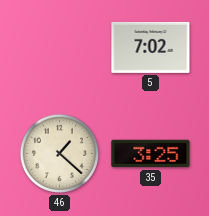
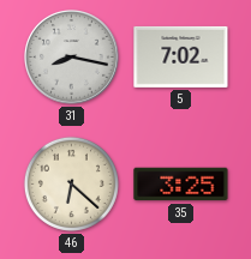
31: none -> 8:17 (72, 58)
46: 1:22 -> 6:22 (71, 183)
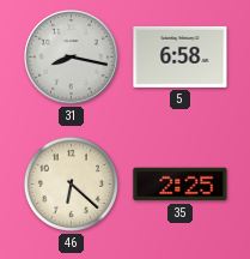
5: 7:02 -> 6:58 (181, 56)
35: 3:25 -> 2:25 (181, 185)
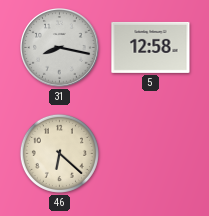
5: 6:58 -> 12:58 (151, 47)
35: 2:25 -> none (181, 185)
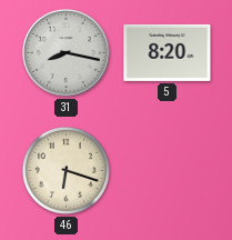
5: 12:58 -> 8:20 (168, 52)
46: 6:22 -> 6:18 (65, 170)
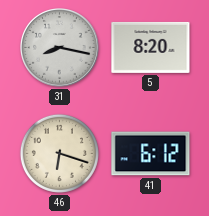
41: none -> 6:12 (151, 154)
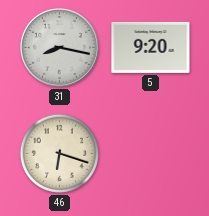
5: 8:20 -> 9:20 (151, 47)
41: 6:12 -> none (151, 154)
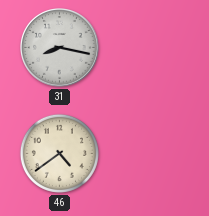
5: 9:20 -> none (151, 47)
46: 6:18 -> 4:39 (59, 153)
